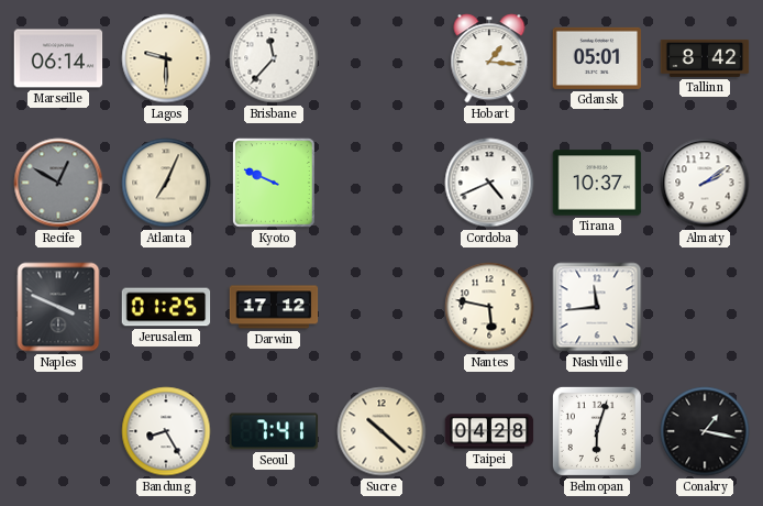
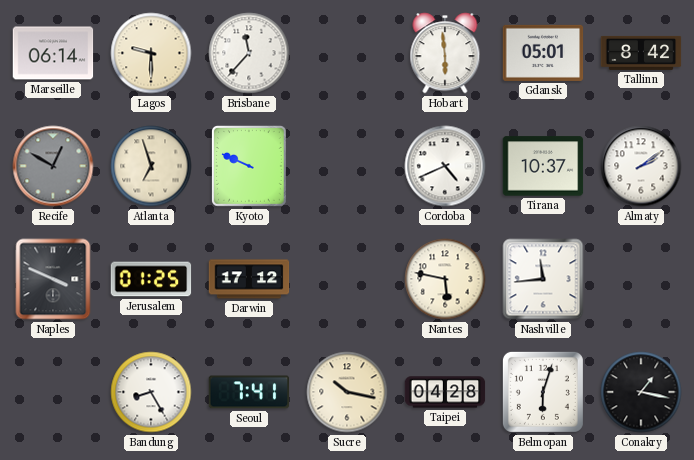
Hobart: 1:16 -> 5:59 (445, 53)
Atlanta: 7:04 -> 6:57 (151, 166)
Sucre: 10:22 -> 10:17 (347, 392)
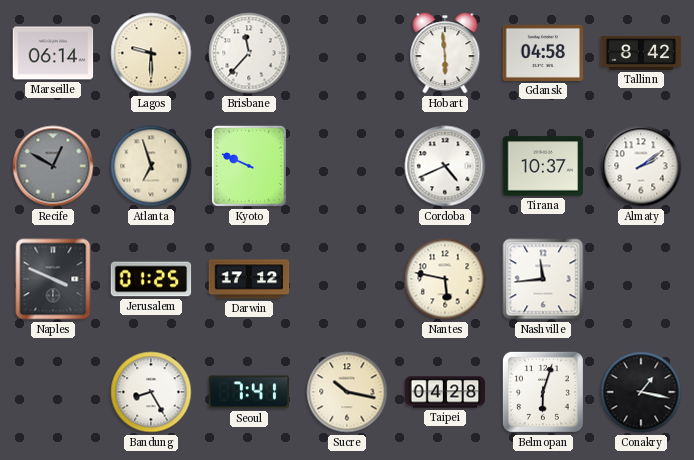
Gdansk: 05:01 -> 04:58 (543, 53)
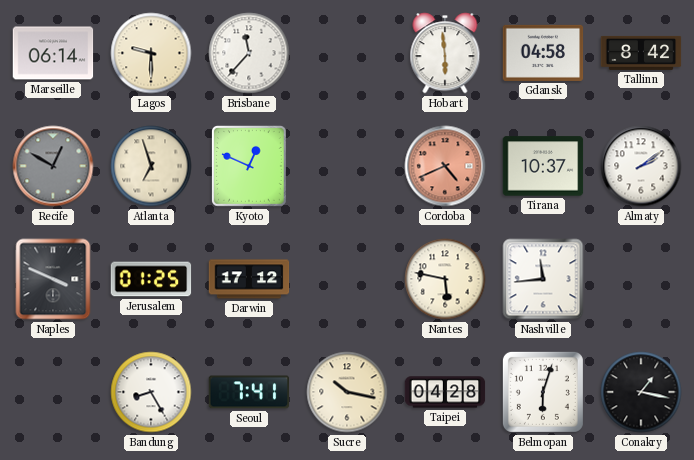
Kyoto: 9:49 -> 12:49 (250, 167)
Cordoba dial: white -> salmon (445, 166)
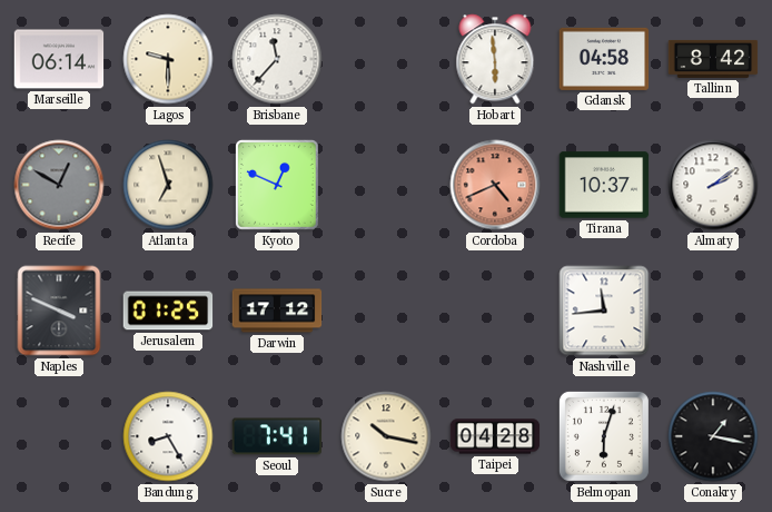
Nantes: 5:47 -> none (445, 279)
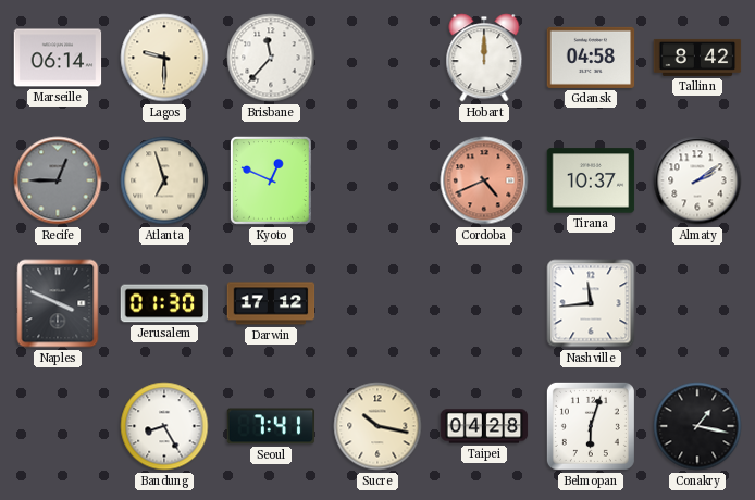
Hobart: 5:59 -> 12:00 (484, 58)
Recife: 12:50 -> 12:45 (58, 180)
Jerusalem: 01:25 -> 01:30 (164, 303)
